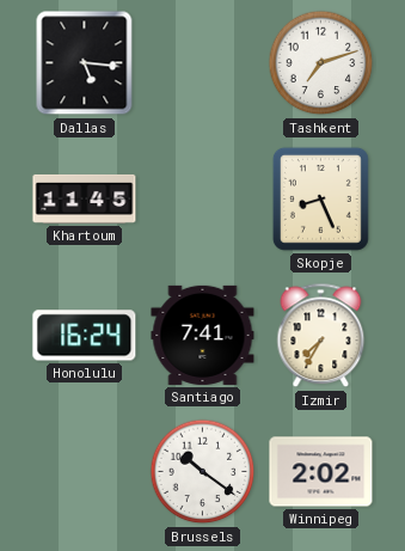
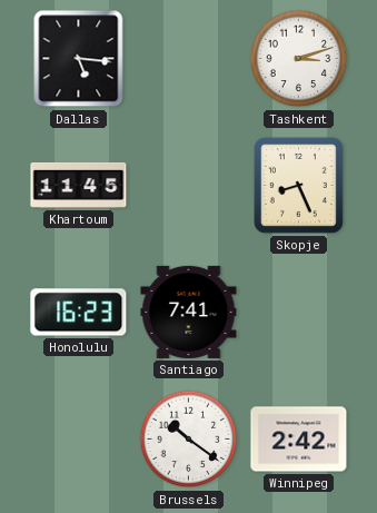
Tashkent: 7:12 -> 3:12 (299, 59)
Honolulu: 16:24 -> 16:23 (79, 313)
Izmir: 7:35 -> none (321, 336)
Winnipeg: 2:02 -> 2:42 (299, 440)
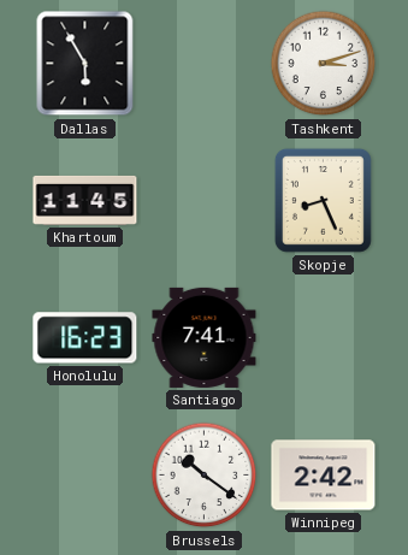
Dallas: 5:16 -> 5:55 (85, 64)
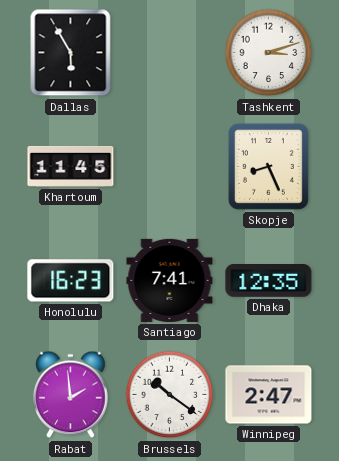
Dhaka: none -> 12:35 (269, 281)
Rabat: none -> 1:59 (71, 395)
Winnipeg: 2:42 -> 2:47 (269, 395)
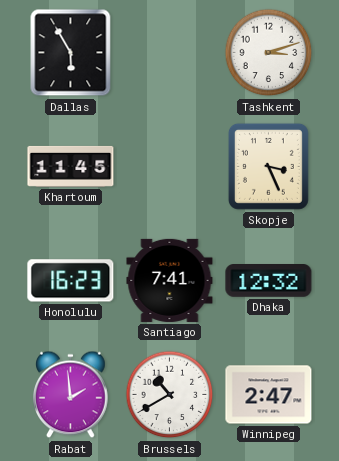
Skopje: 8:26 -> 3:26 (268, 166)
Dhaka: 12:35 -> 12:32 (269, 281)
Brussels: 10:21 -> 10:40 (170, 395)
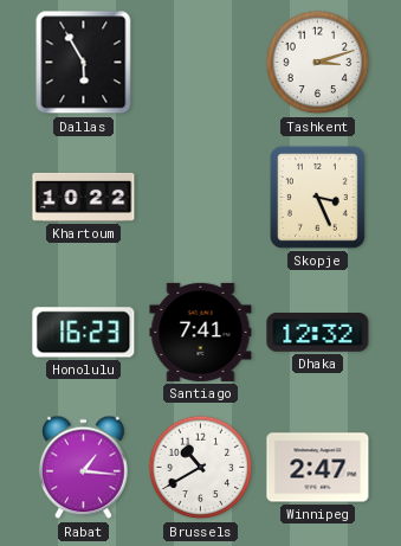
Khartoum: 11:45 -> 10:22 (84, 197)
Rabat: 1:59 -> 1:16 (84, 468)
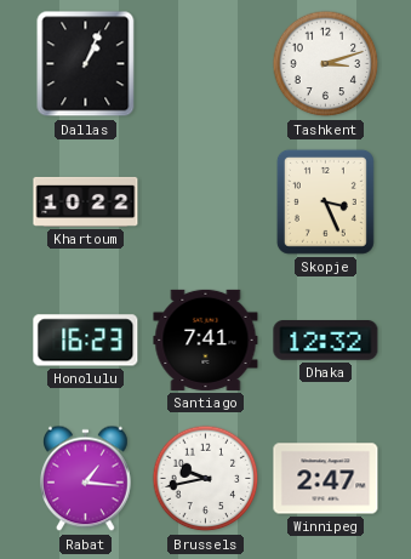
Dallas: 5:55 -> 1:04 (86, 64)
Brussels: 10:40 -> 9:43 (206, 479)
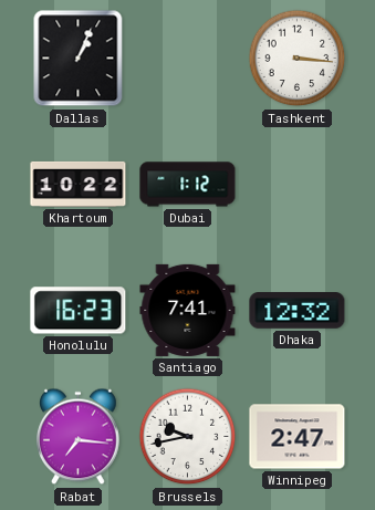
Tashkent: 3:12 -> 3:16 (298, 59)
Dubai: none -> 1:12 (188, 185)
Skopje: 3:26 -> none (325, 201)
Rabat: 1:16 -> 7:16 (79, 437)
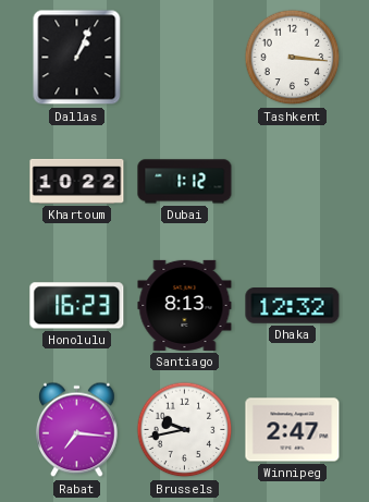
Santiago: 7:41 -> 8:13 (185, 305)
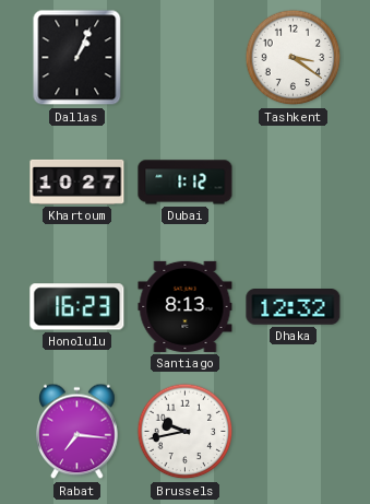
Tashkent: 3:16 -> 3:21 (294, 58)
Khartoum: 10:22 -> 10:27 (77, 181)
Winnipeg: 2:47 -> none (293, 430)
